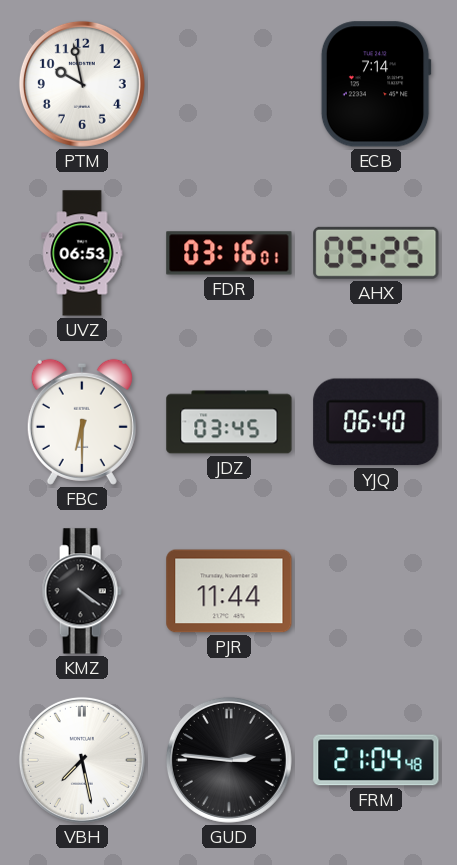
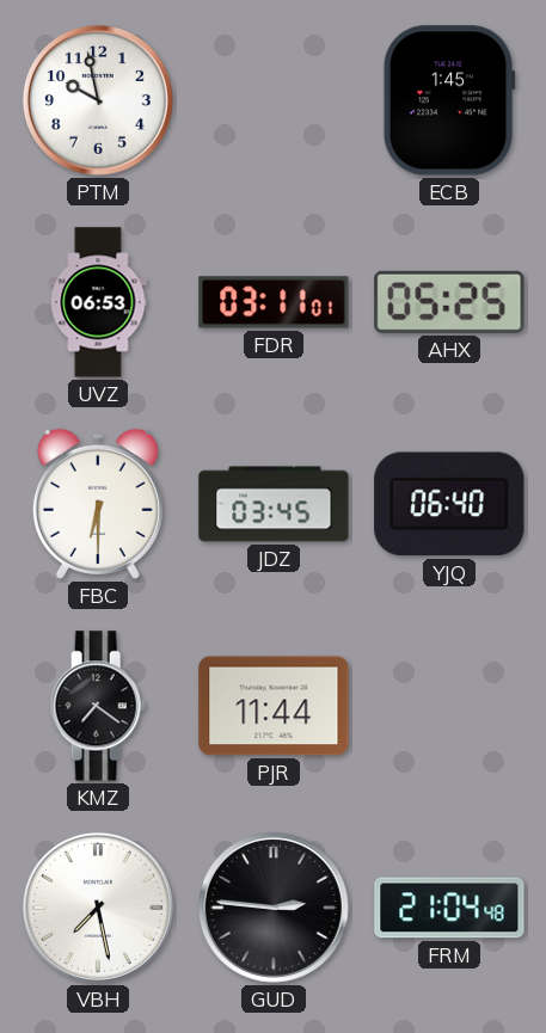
ECB: 7:14 -> 1:45 (449, 100)
FDR: 03:16 -> 03:11 (274, 302)
KMZ: 4:21 -> 7:21 (98, 706)
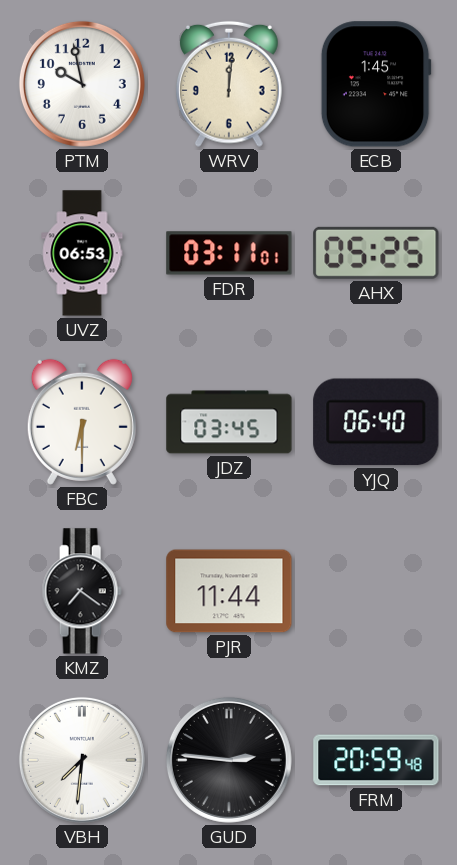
WRV: none -> 12:01 (230, 84)
VBH: 7:28 -> 7:31 (82, 760)
FRM: 21:04 -> 20:59 (376, 760)
